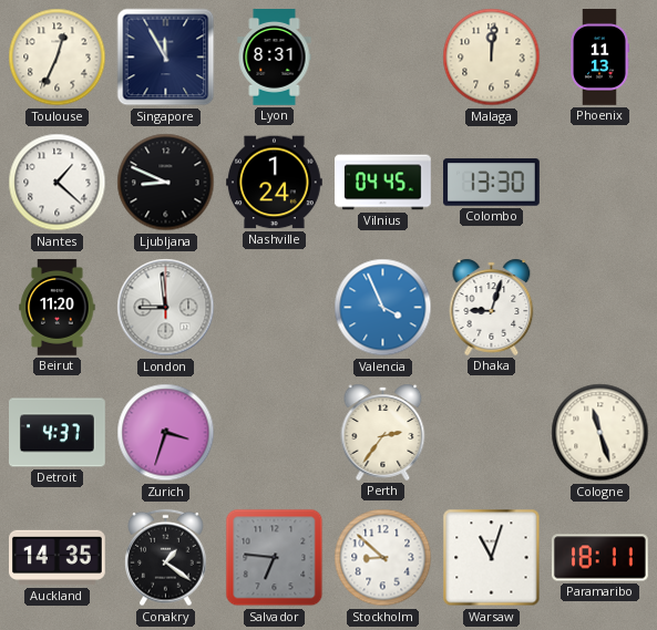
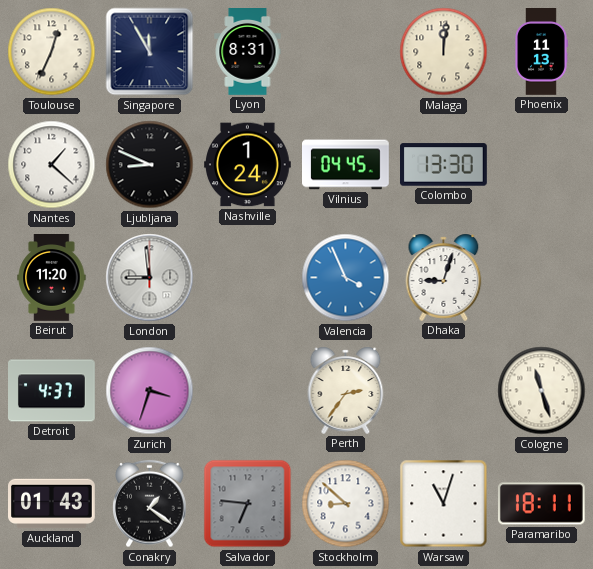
Auckland: 14:35 -> 01:43 (52, 504)
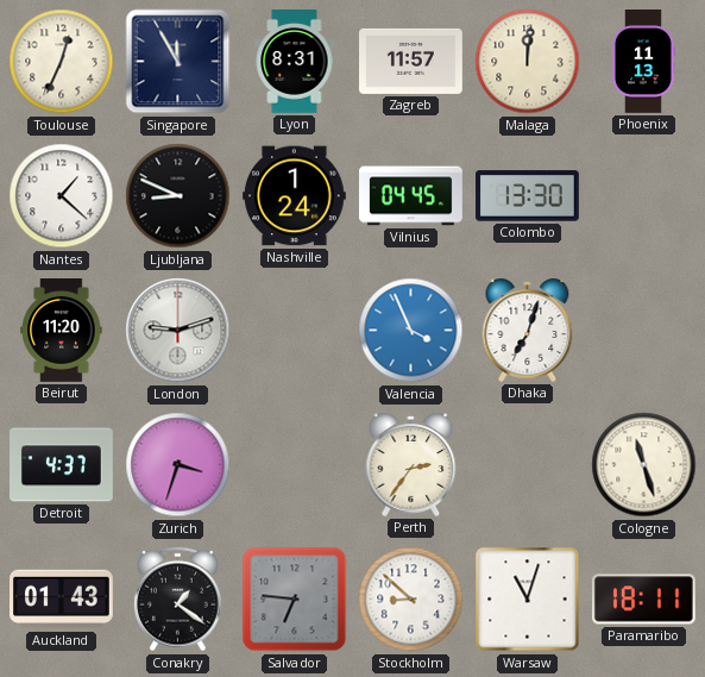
Zagreb: none -> 11:57 (411, 61)
London: 8:59 -> 9:12 (178, 331)
Dhaka: 9:03 -> 7:03 (528, 330)
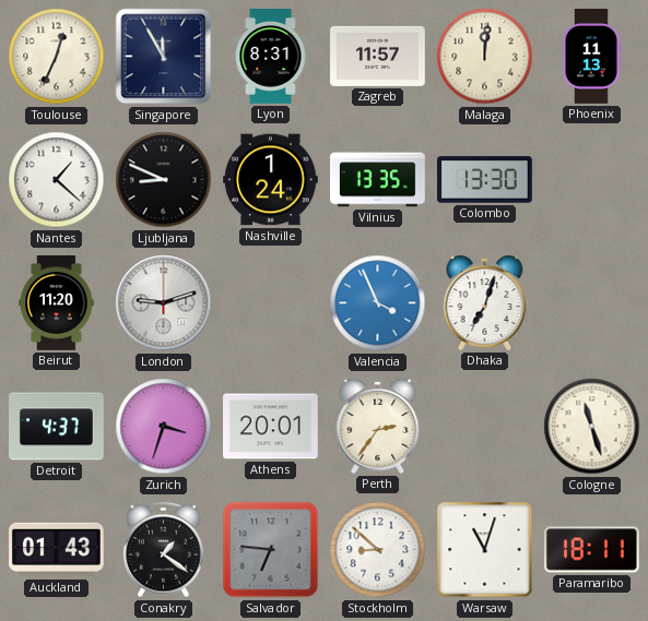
Vilnius: 04:45 -> 13:35 (378, 180)
Athens: none -> 20:01 (271, 427)
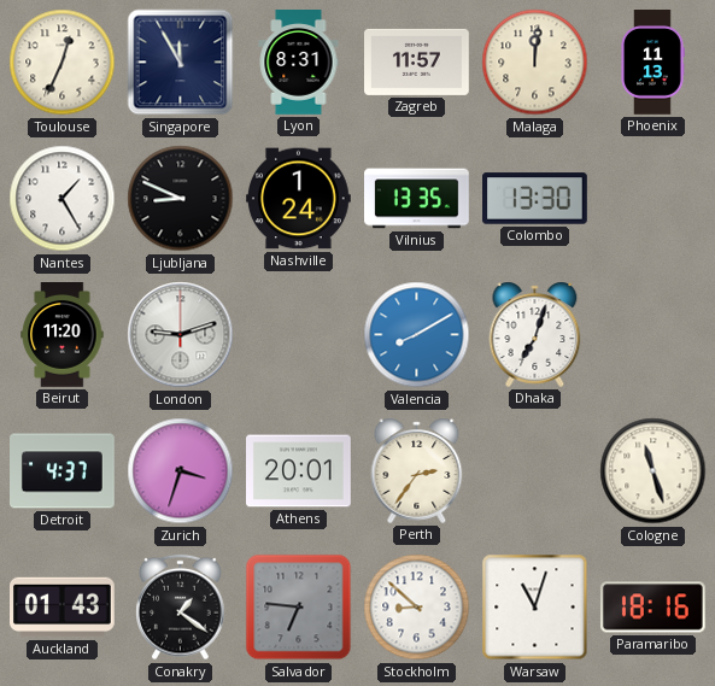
Nantes: 1:22 -> 1:25 (63, 199)
Valencia: 3:56 -> 8:10 (417, 335)
Paramaribo: 18:11 -> 18:16 (652, 608)
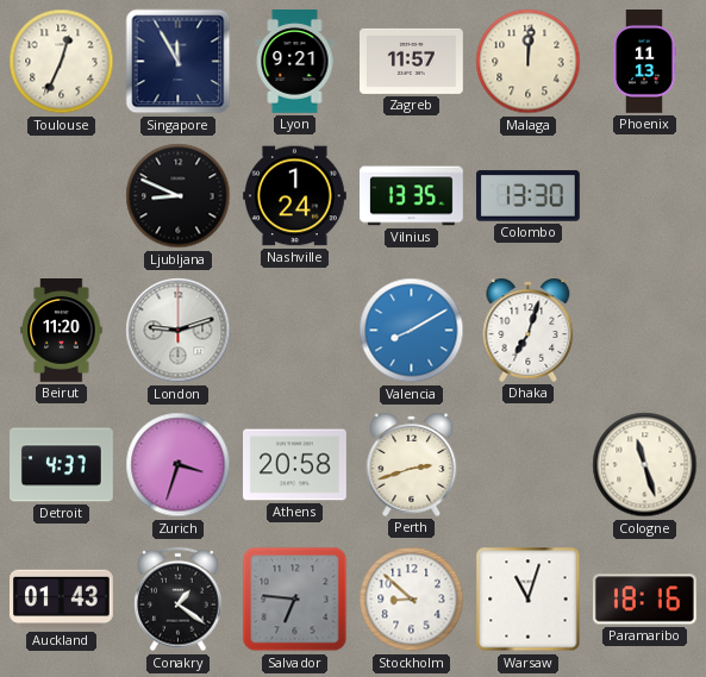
Lyon: 8:31 -> 9:21 (295, 62)
Nantes: 1:25 -> none (63, 199)
Athens: 20:01 -> 20:58 (295, 465)
Perth: 2:36 -> 2:42 (412, 464)
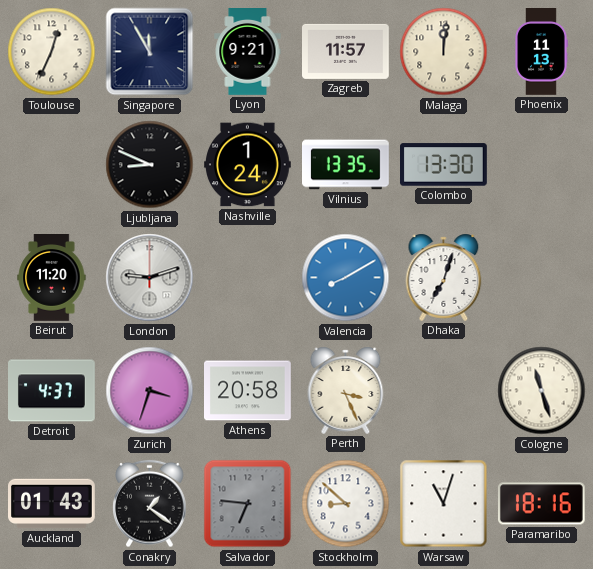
Perth: 2:42 -> 3:26 (346, 390)
